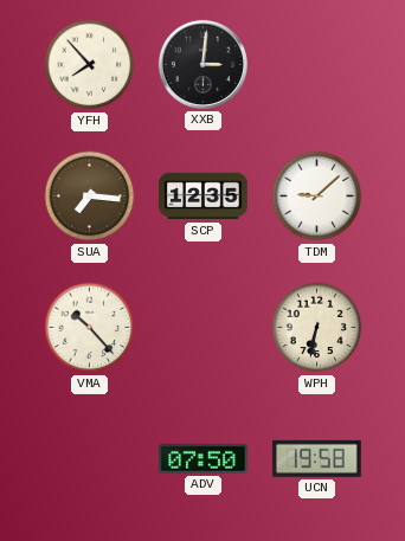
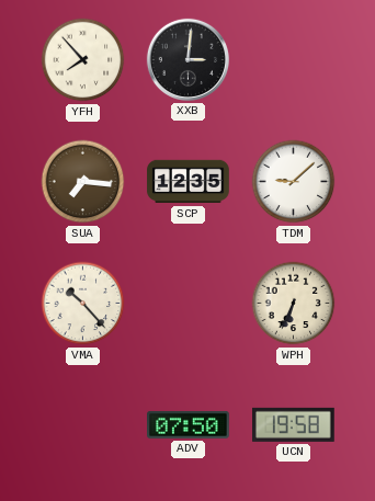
WPH: 6:32 -> 6:34 (294, 304)
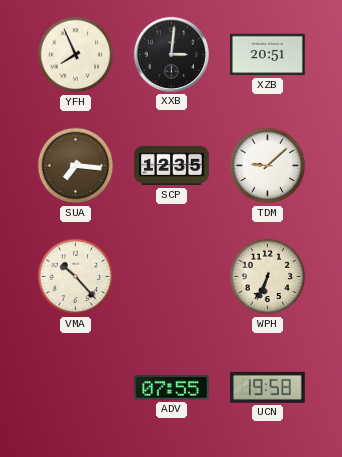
YFH: 7:53 -> 7:56 (76, 55)
XZB: none -> 20:51 (268, 55)
ADV: 07:50 -> 07:55 (172, 387)
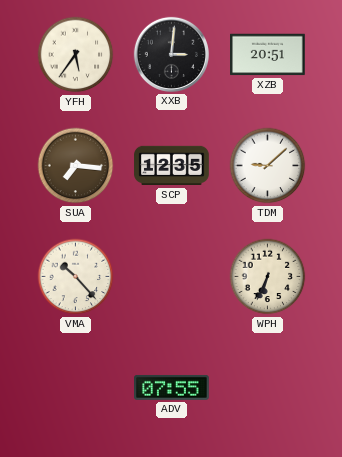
YFH: 7:56 -> 5:36 (76, 55)
UCN: 19:58 -> none (268, 387)
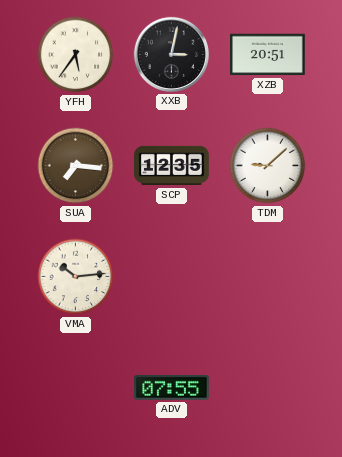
XXB: 3:01 -> 3:02 (171, 54)
VMA: 10:23 -> 10:14 (76, 277)
WPH: 6:34 -> none (268, 277)
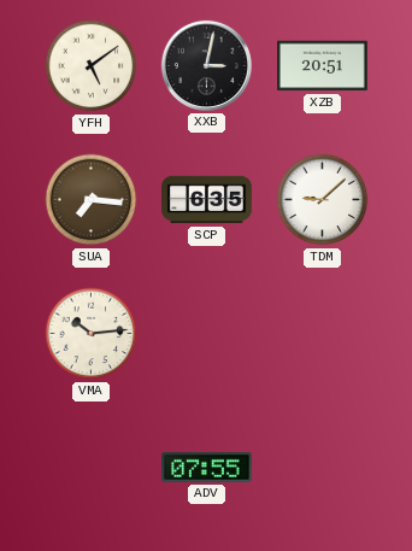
YFH: 5:36 -> 5:09 (92, 66)
SCP: 12:35 -> 6:35 (207, 200)
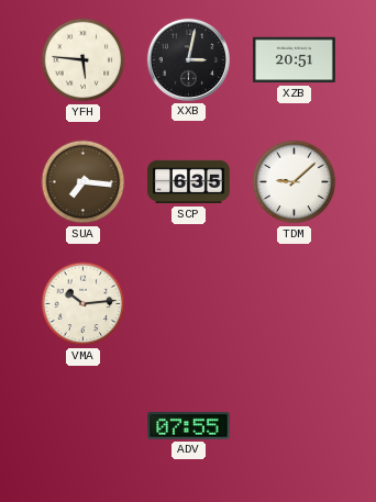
YFH: 5:09 -> 5:46 (84, 60)
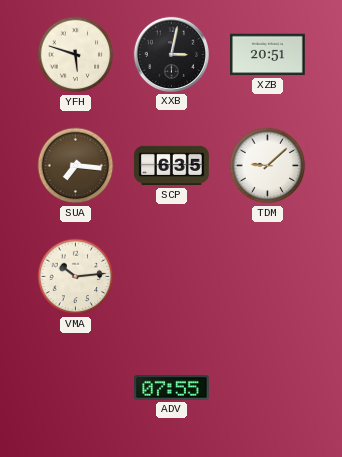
YFH: 5:46 -> 5:48 (76, 55)
